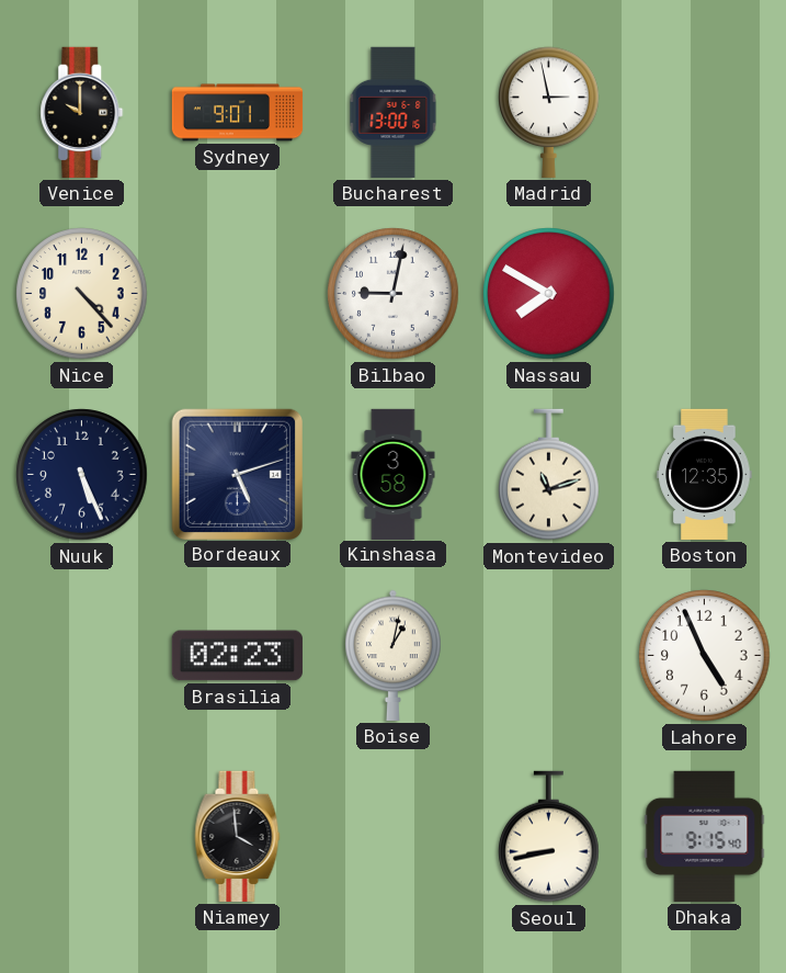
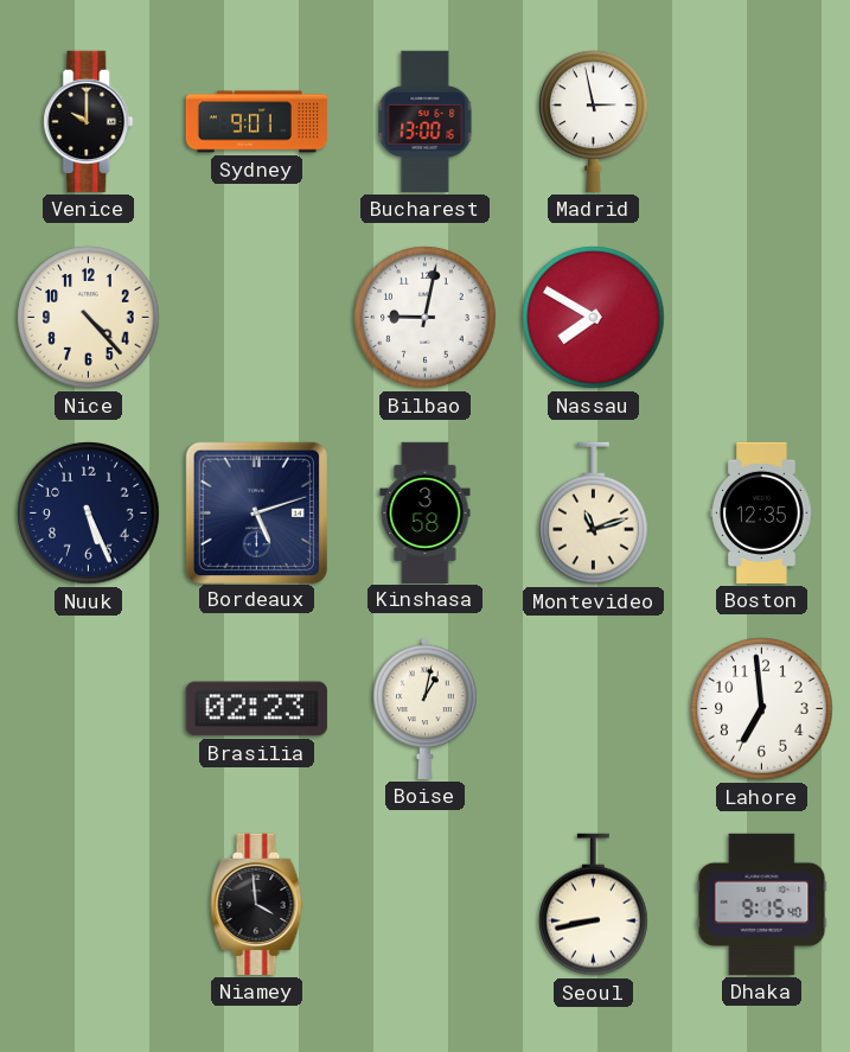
Lahore: 4:56 -> 6:59 (762, 709)
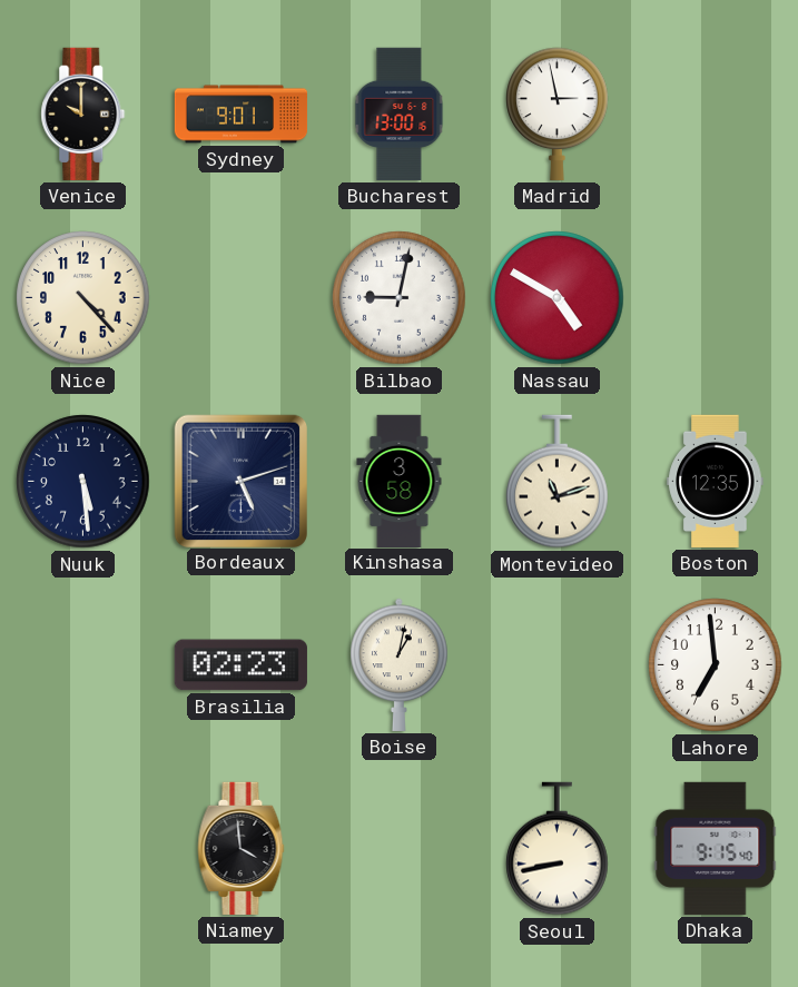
Nassau: 7:50 -> 4:50 (558, 298)
Nuuk: 5:26 -> 5:29 (83, 482)
